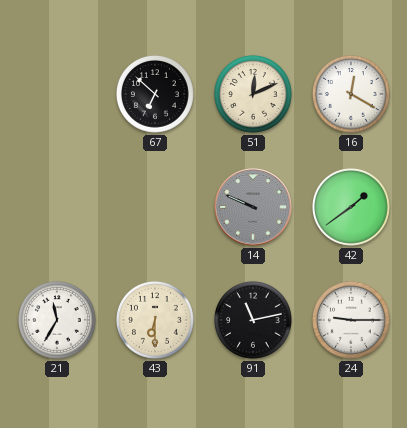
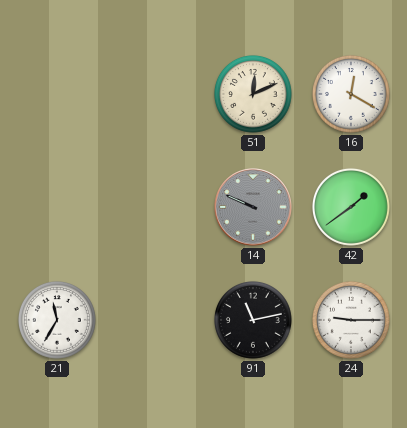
67: 6:52 -> none (155, 94)
43: 6:30 -> none (155, 320)
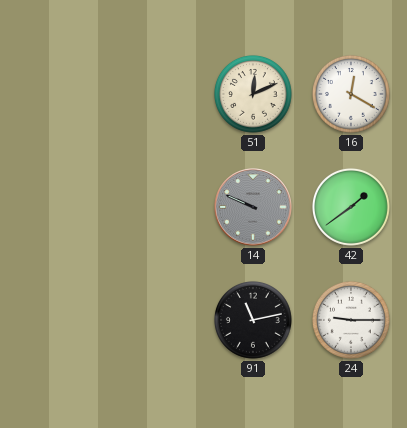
21: 11:35 -> none (57, 320)
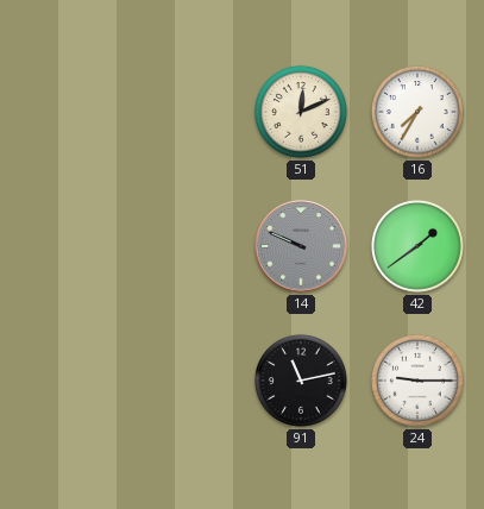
16: 12:20 -> 7:35 (417, 112)
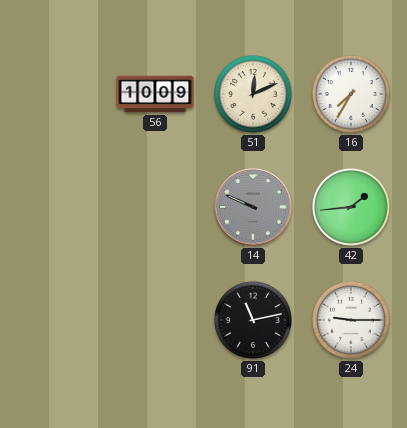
56: none -> 10:09 (155, 94)
42: 1:39 -> 1:44 (351, 207)
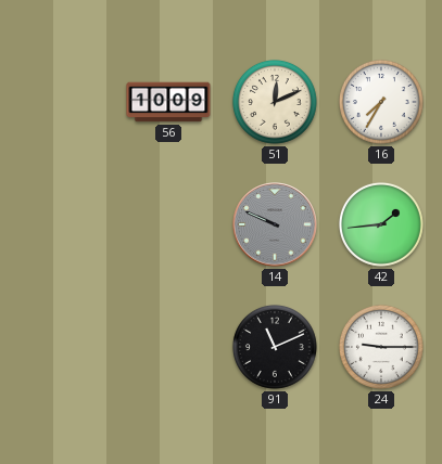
91: 11:13 -> 11:11 (275, 347)
